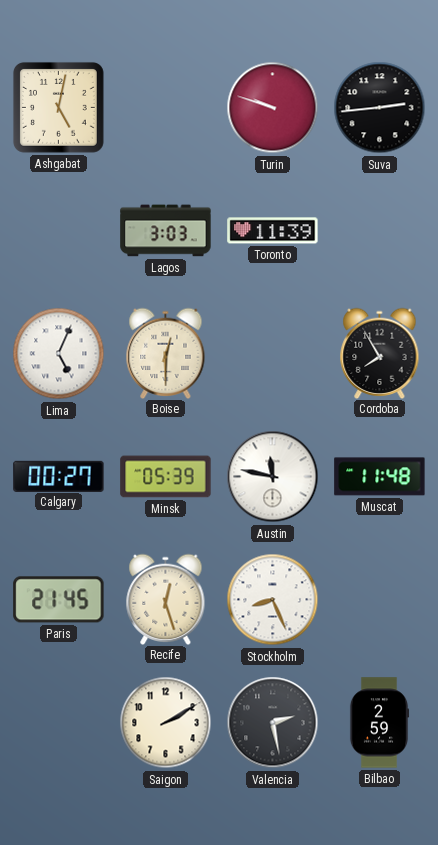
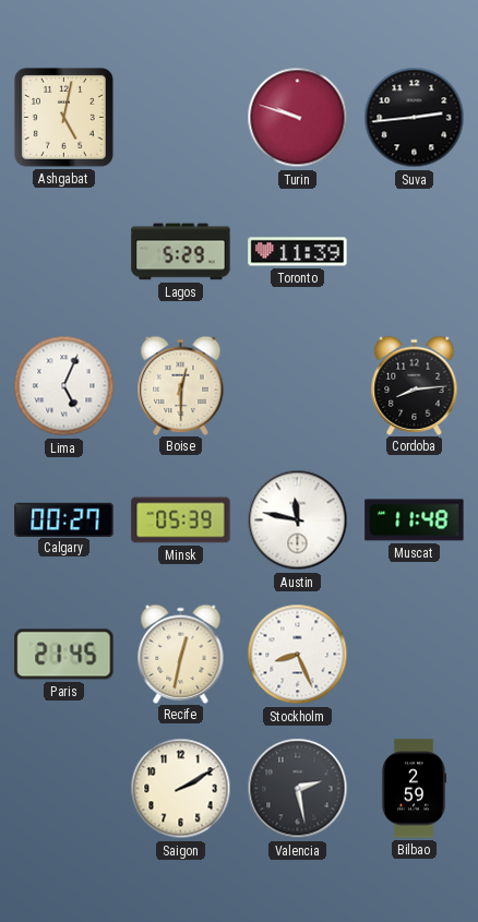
Lagos: 3:03 -> 5:29 (181, 252)
Cordoba: 7:55 -> 8:14 (415, 385)
Recife: 12:27 -> 12:32 (181, 654)
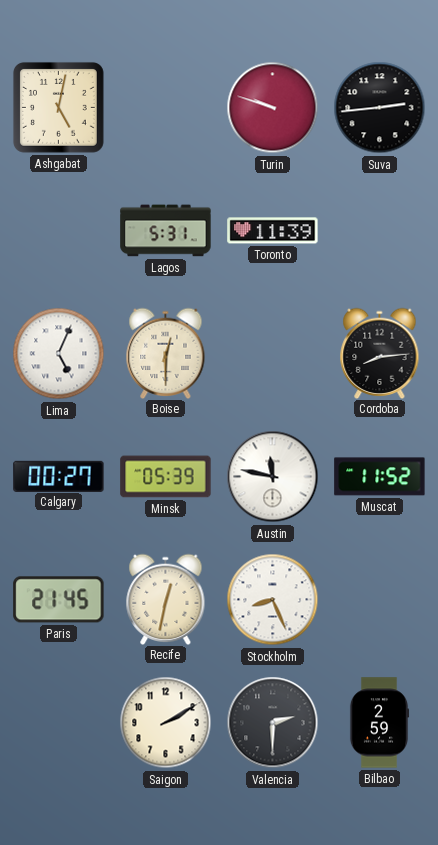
Lagos: 5:29 -> 5:31 (166, 231)
Muscat: 11:48 -> 11:52 (380, 477)
Valencia: 2:28 -> 2:30 (273, 723)
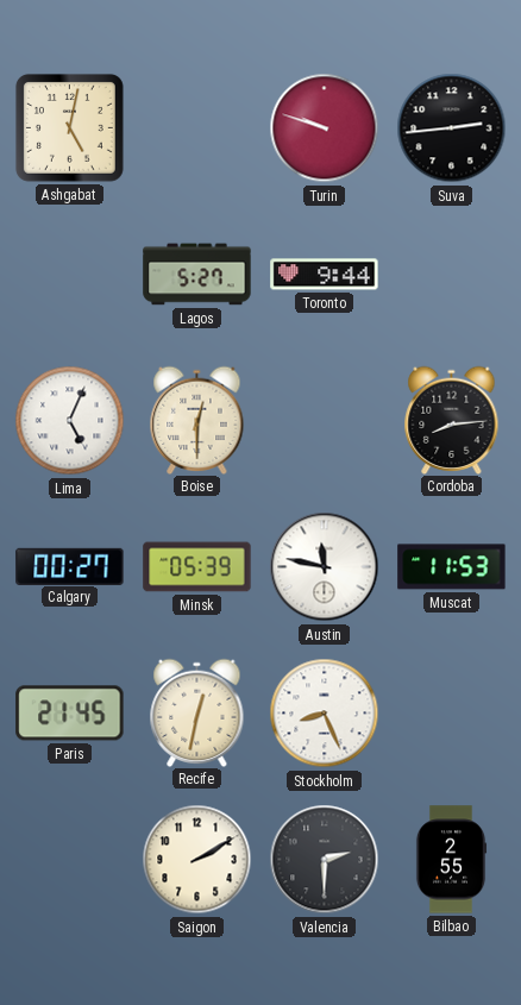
Lagos: 5:31 -> 5:27 (197, 275)
Toronto: 11:39 -> 9:44 (325, 275)
Muscat: 11:52 -> 11:53 (452, 567)
Bilbao: 2:59 -> 2:55 (451, 860)
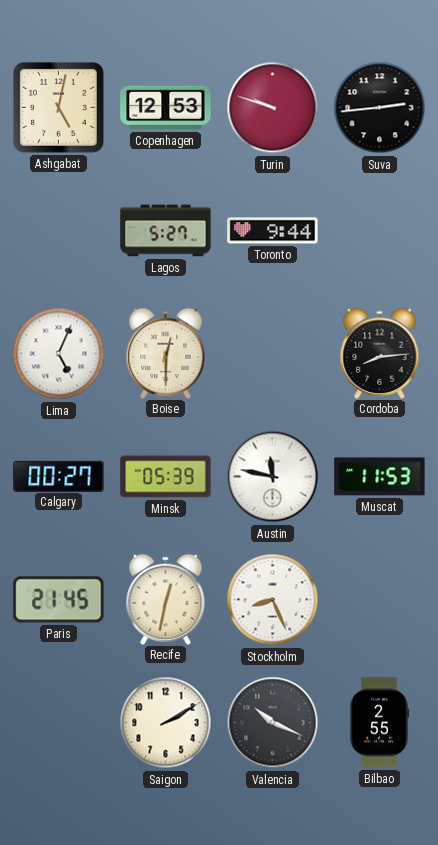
Copenhagen: none -> 12:53 (166, 108)
Valencia: 2:30 -> 10:19 (273, 723)
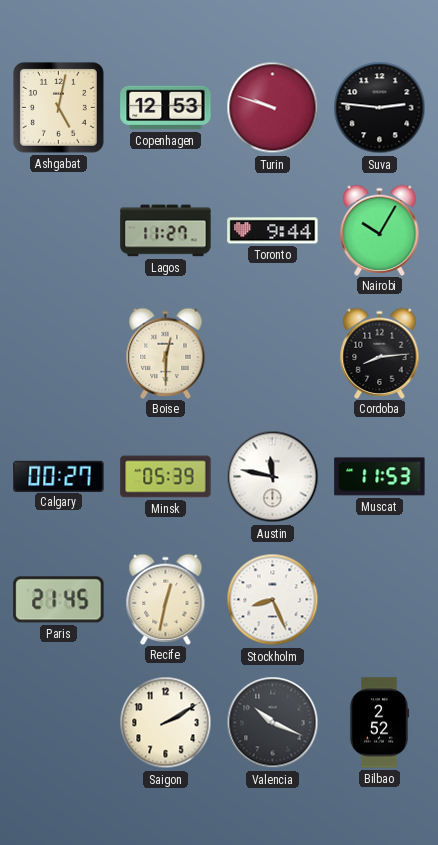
Suva: 2:44 -> 2:46 (380, 108)
Lagos: 5:27 -> 11:27 (166, 231)
Nairobi: none -> 10:05 (380, 230)
Lima: 5:04 -> none (59, 354)
Bilbao: 2:55 -> 2:52 (379, 723)
